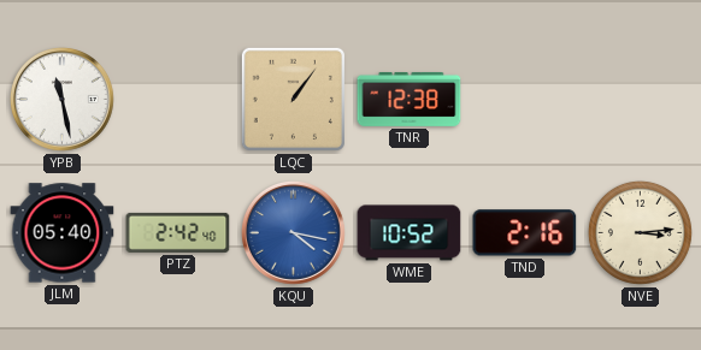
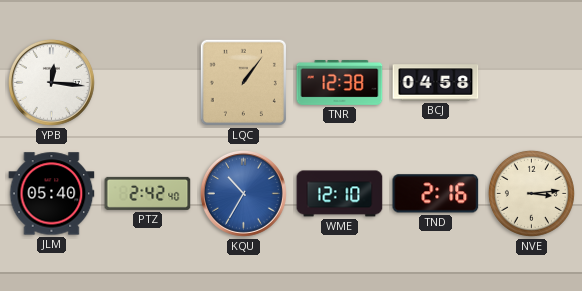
YPB: 11:28 -> 12:16 (51, 82)
BCJ: none -> 04:58 (436, 83)
KQU: 4:17 -> 10:35 (243, 193)
WME: 10:52 -> 12:10 (340, 194)
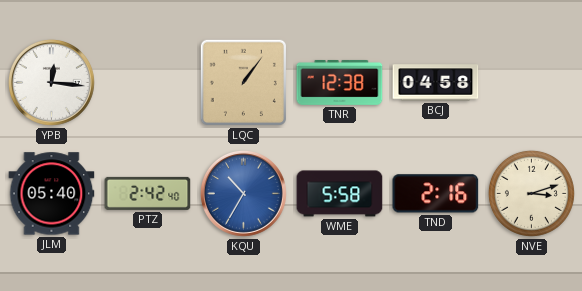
WME: 12:10 -> 5:58 (340, 194)
NVE: 3:14 -> 3:12 (531, 193)
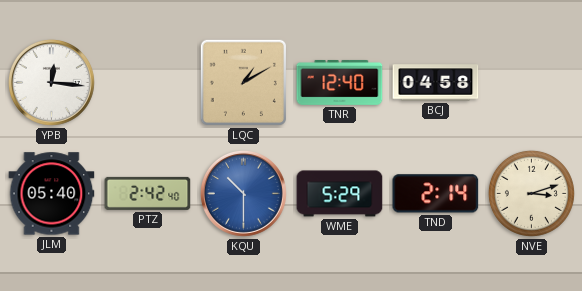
LQC: 1:06 -> 1:10 (243, 82)
TNR: 12:38 -> 12:40 (340, 82)
KQU: 10:35 -> 10:30 (243, 193)
WME: 5:58 -> 5:29 (340, 194)
TND: 2:16 -> 2:14 (436, 194)
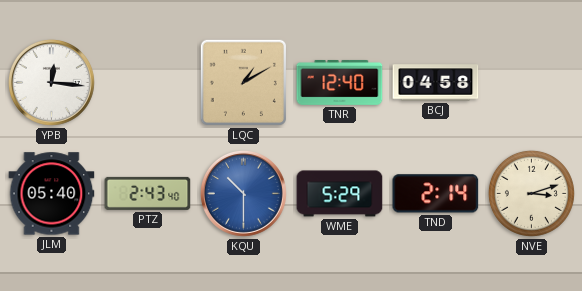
PTZ: 2:42 -> 2:43 (148, 193)
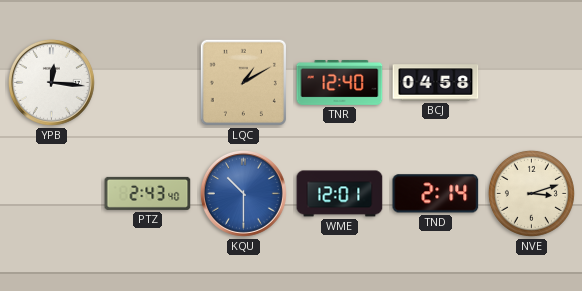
JLM: 05:40 -> none (52, 194)
WME: 5:29 -> 12:01 (340, 194)
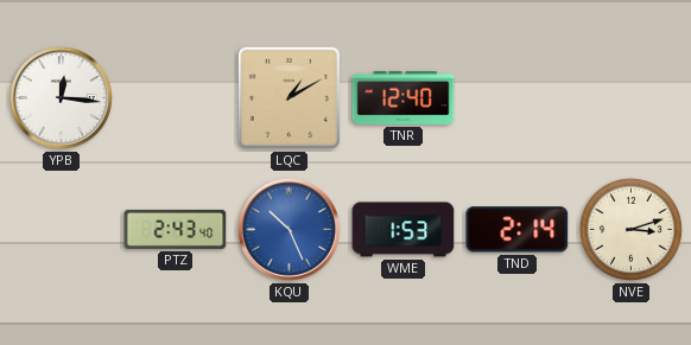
BCJ: 04:58 -> none (436, 83)
KQU: 10:30 -> 10:26 (289, 229)
WME: 12:01 -> 1:53 (404, 230)
